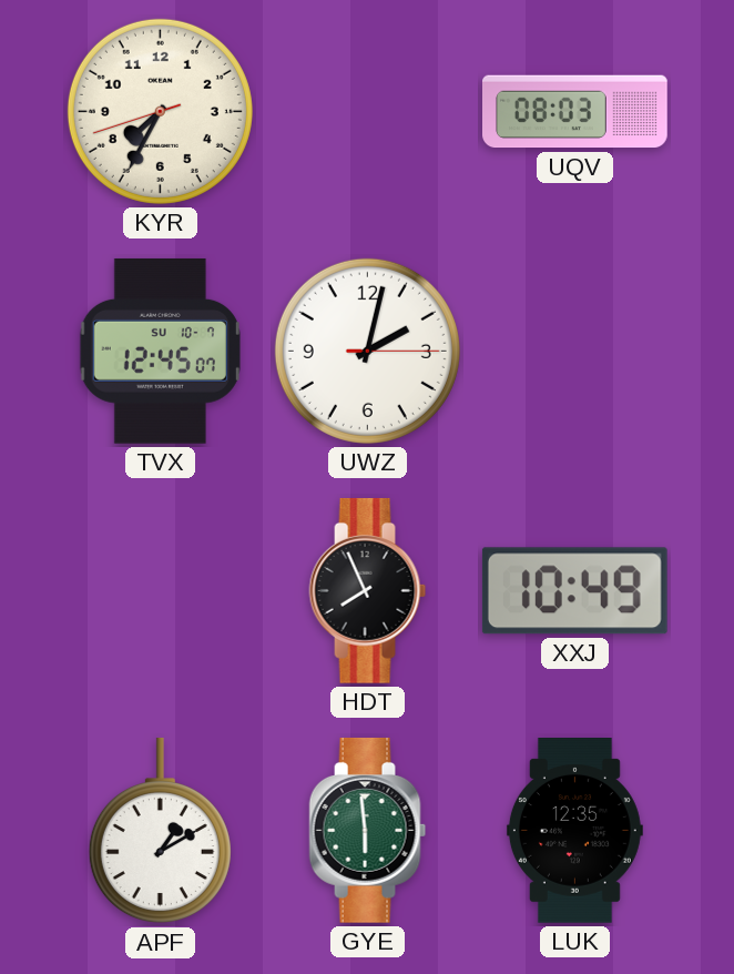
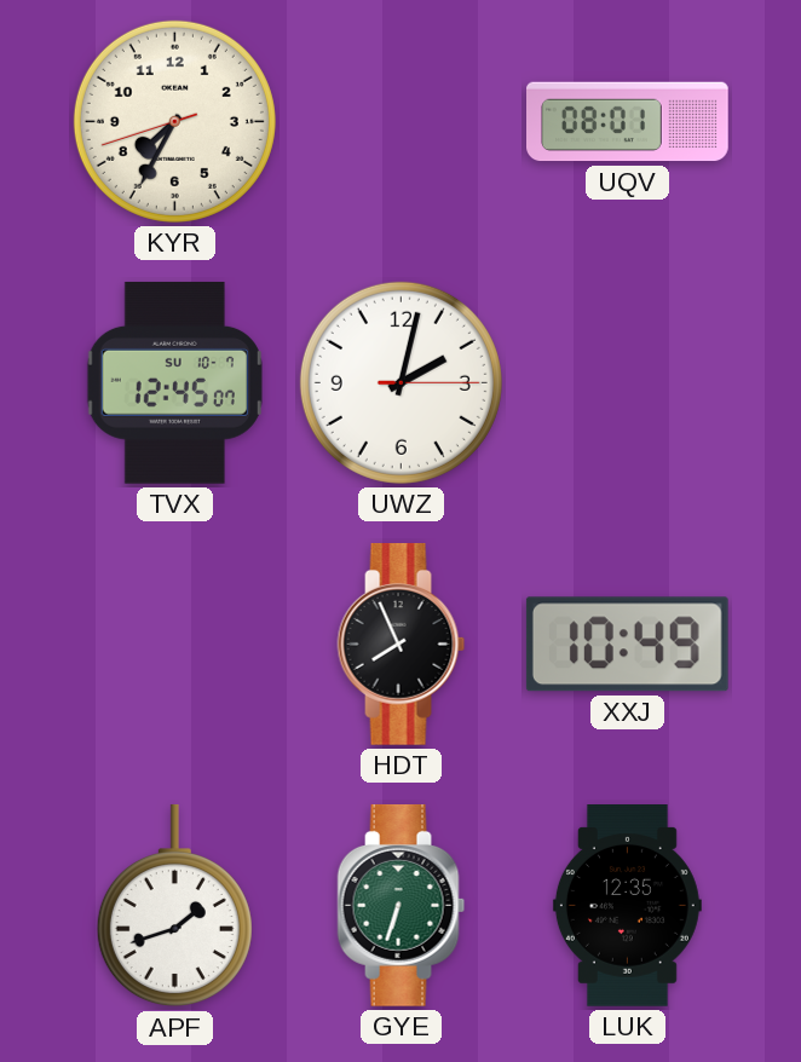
UQV: 08:03 -> 08:01 (628, 122)
APF: 1:10 -> 1:42 (174, 906)
GYE: 5:59 -> 6:33 (402, 905)
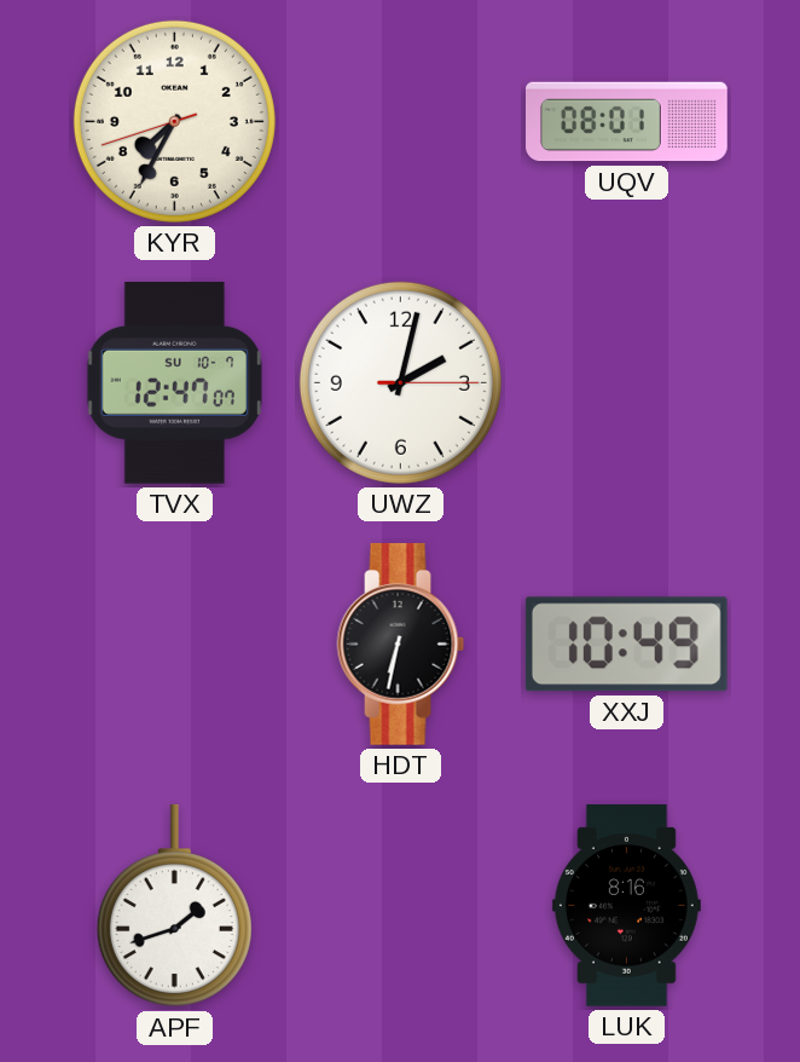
TVX: 12:45 -> 12:47 (174, 382)
HDT: 7:56 -> 6:32 (401, 643)
GYE: 6:33 -> none (402, 905)
LUK: 12:35 -> 8:16 (626, 906)
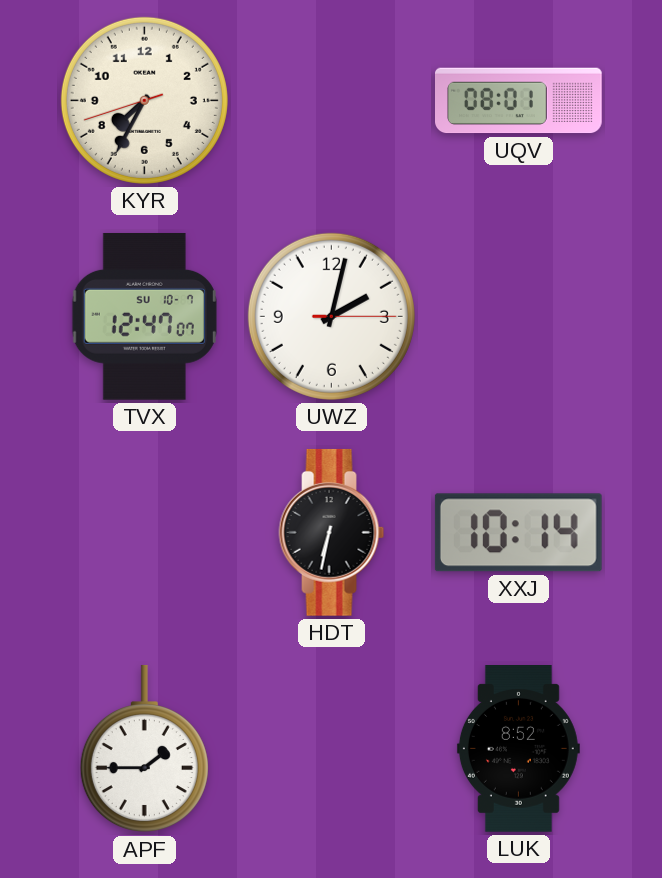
XXJ: 10:49 -> 10:14 (518, 533)
APF: 1:42 -> 1:45 (144, 749)
LUK: 8:16 -> 8:52 (518, 749)
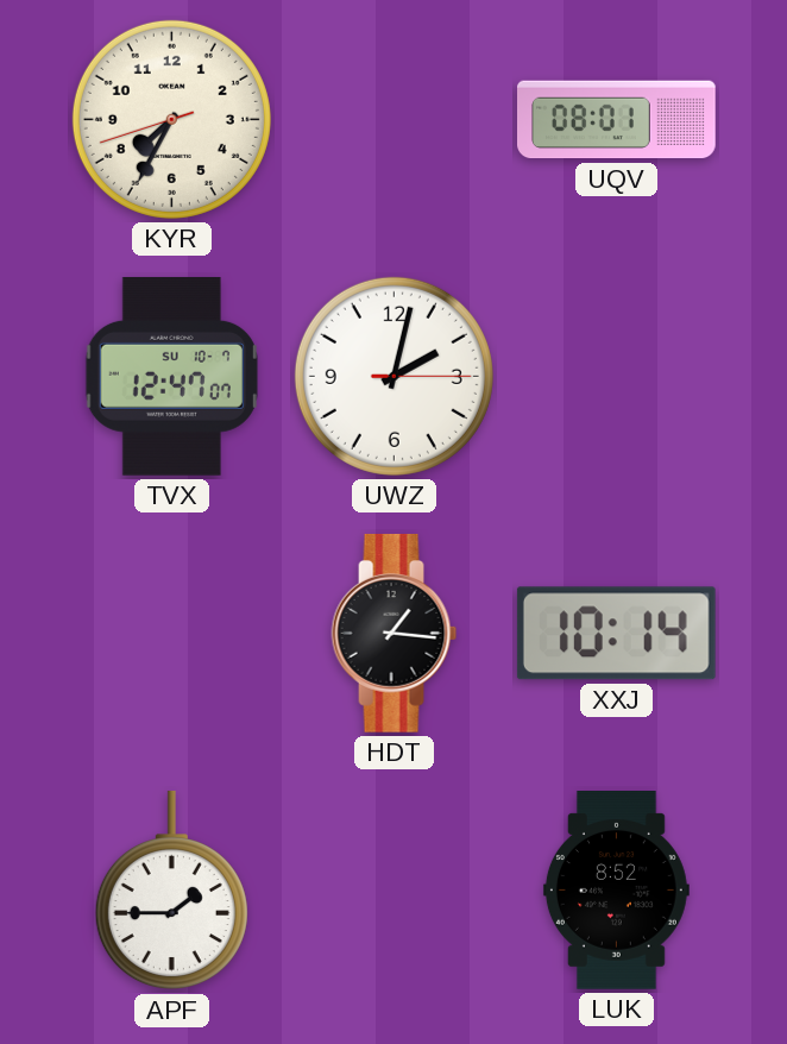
HDT: 6:32 -> 1:16 (395, 633)
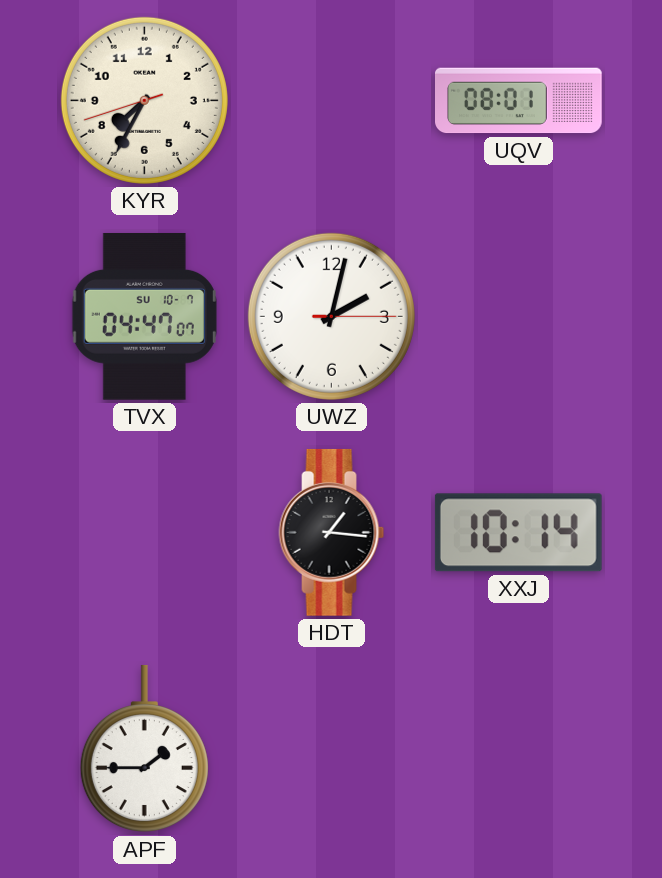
TVX: 12:47 -> 04:47 (144, 316)
LUK: 8:52 -> none (616, 891)
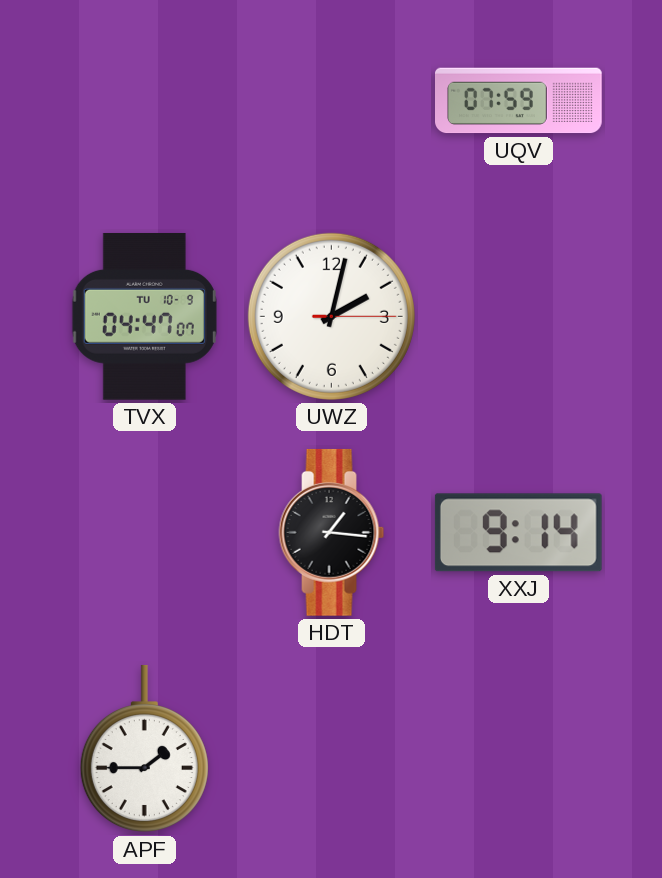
KYR: 7:34 -> none (144, 100)
UQV: 08:01 -> 07:59 (519, 101)
TVX date: SU 10-7 -> TU 10-9 (144, 316)
XXJ: 10:14 -> 9:14 (518, 533)
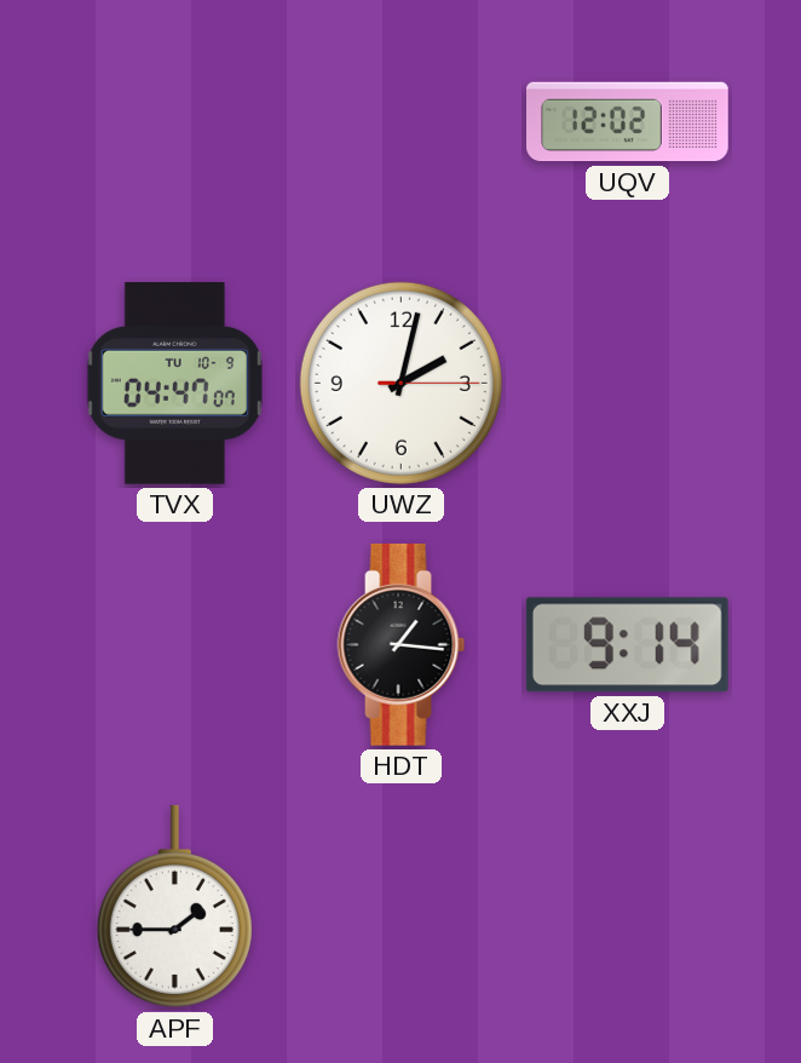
UQV: 07:59 -> 12:02 (628, 122)
